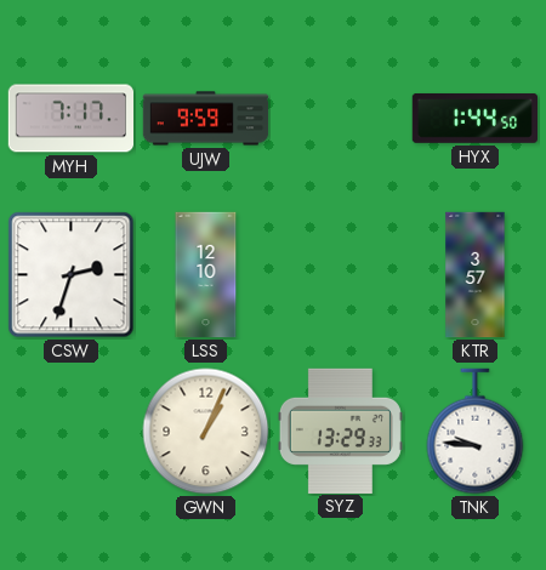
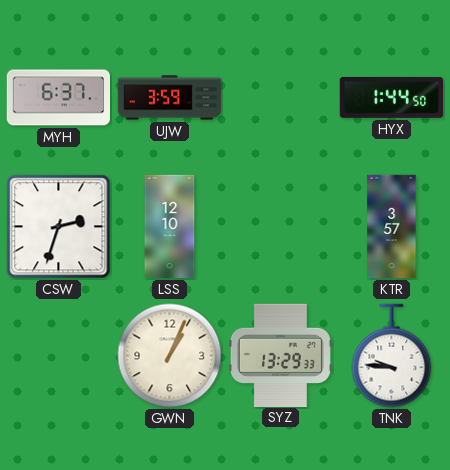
MYH: 7:17 -> 6:37 (58, 98)
UJW: 9:59 -> 3:59 (170, 98)
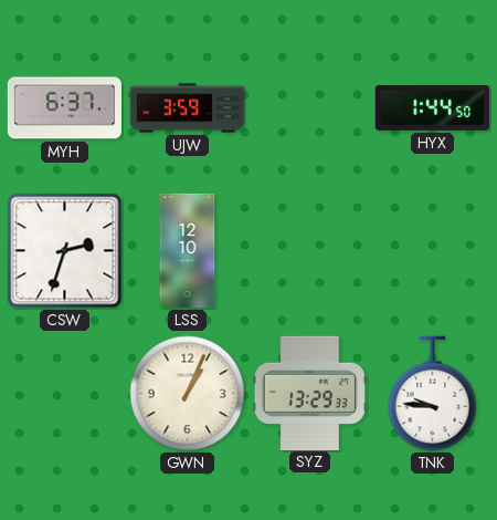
KTR: 3:57 -> none (392, 227)
